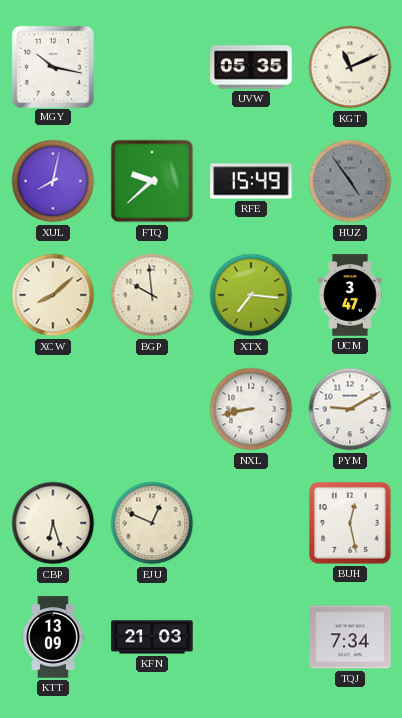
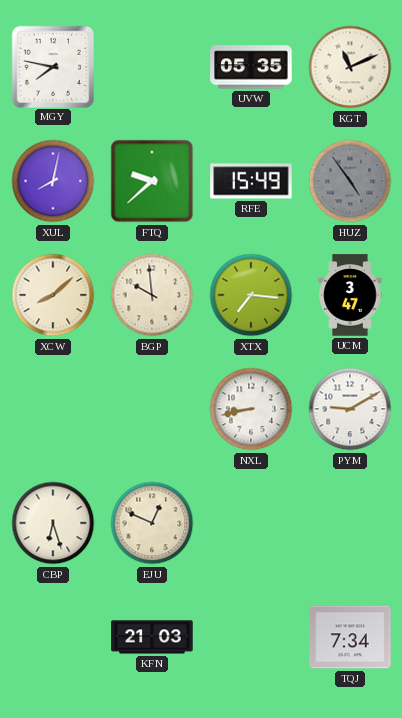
MGY: 10:17 -> 7:47 (52, 66)
BUH: 12:28 -> none (351, 524)
KTT: 13:09 -> none (53, 637)
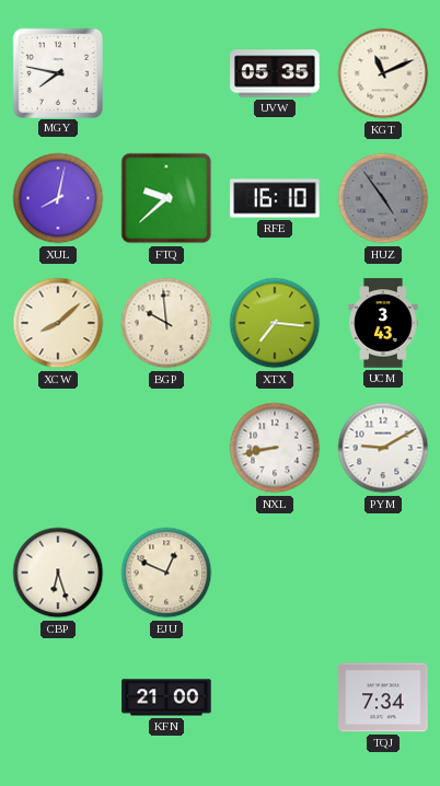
RFE: 15:49 -> 16:10 (275, 198)
UCM: 3:47 -> 3:43 (383, 323)
KFN: 21:03 -> 21:00 (166, 697)
